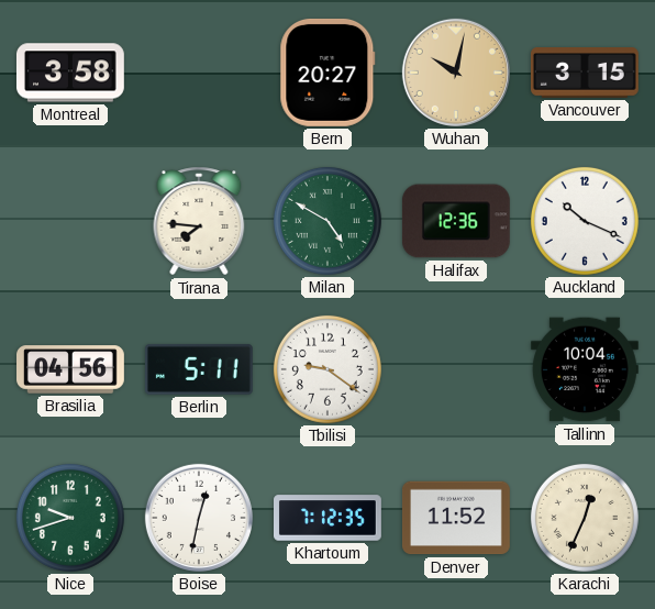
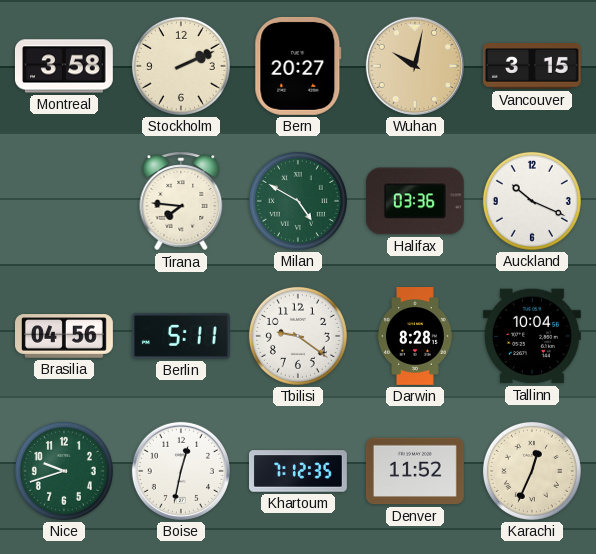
Stockholm: none -> 2:11 (181, 66)
Halifax: 12:36 -> 03:36 (415, 201)
Darwin: none -> 8:28 (415, 337)
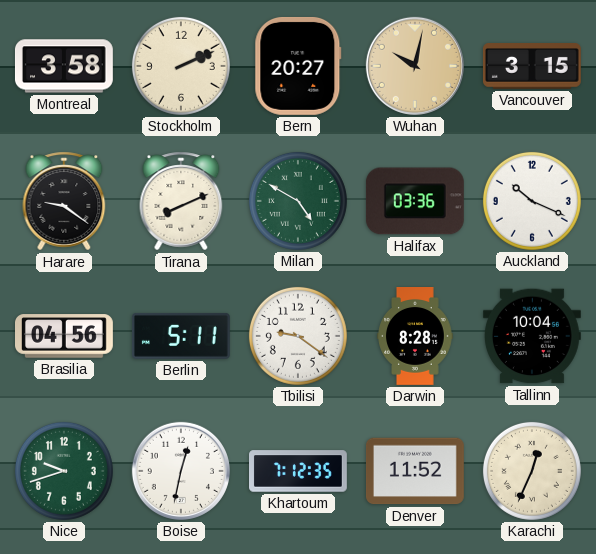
Harare: none -> 9:21 (64, 201)
Tirana: 7:46 -> 8:11 (181, 201)
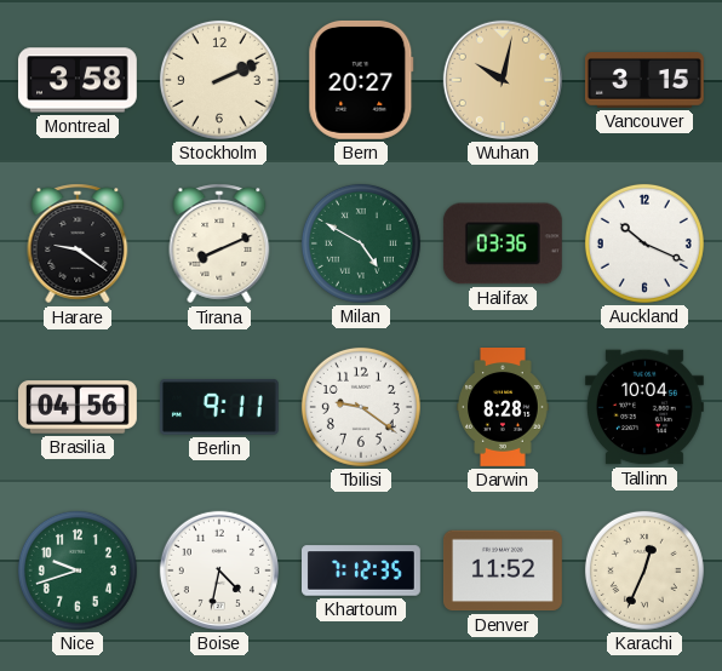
Berlin: 5:11 -> 9:11 (219, 407)
Boise: 12:32 -> 4:32 (219, 570)
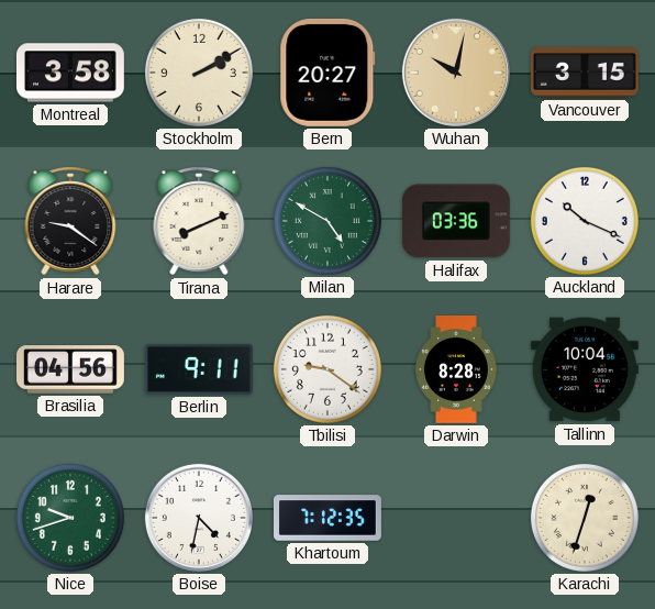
Stockholm: 2:11 -> 2:10 (199, 73)
Denver: 11:52 -> none (503, 570)
Karachi: 12:34 -> 12:33 (585, 518)
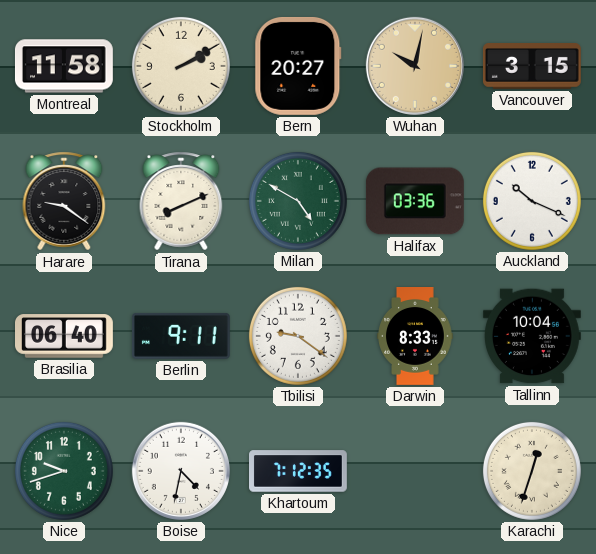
Montreal: 3:58 -> 11:58 (64, 66)
Brasilia: 04:56 -> 06:40 (65, 336)
Darwin: 8:28 -> 8:33 (415, 337)
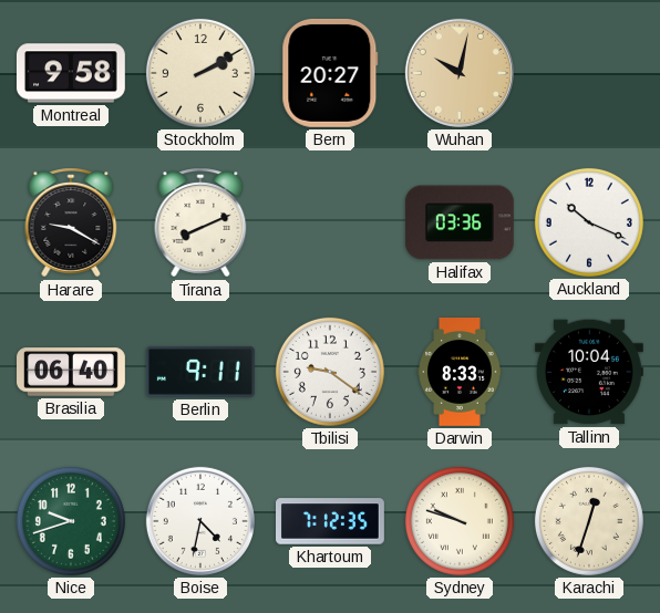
Montreal: 11:58 -> 9:58 (71, 73)
Vancouver: 3:15 -> none (532, 66)
Harare: 9:21 -> 9:20 (71, 222)
Milan: 4:50 -> none (298, 201)
Sydney: none -> 9:48 (460, 521)
